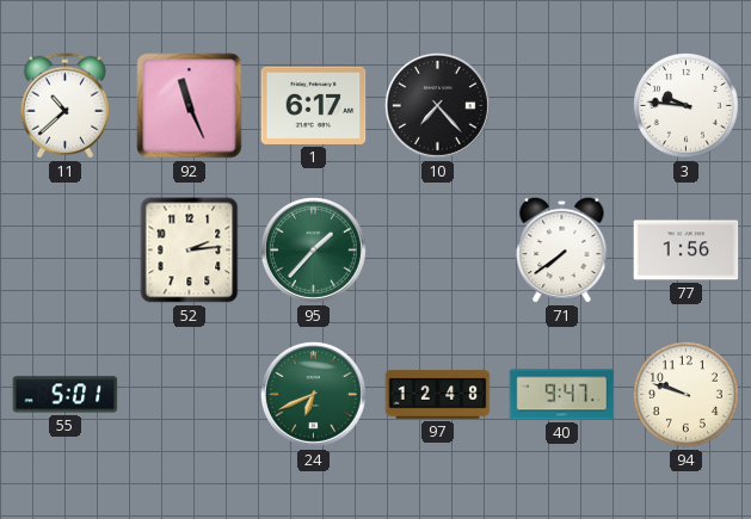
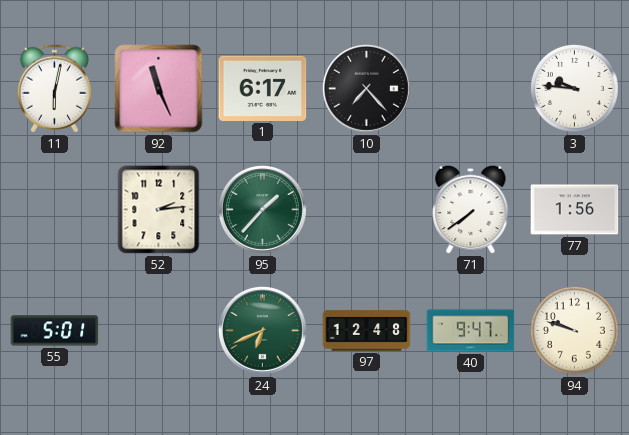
11: 10:38 -> 6:02 (55, 89)
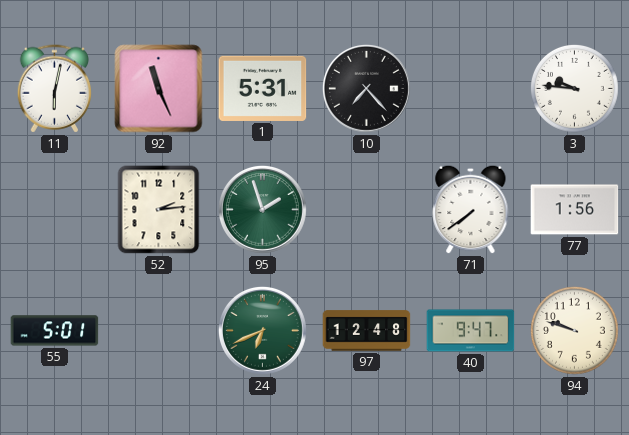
1: 6:17 -> 5:31 (263, 88)
95: 1:37 -> 1:57 (262, 209)
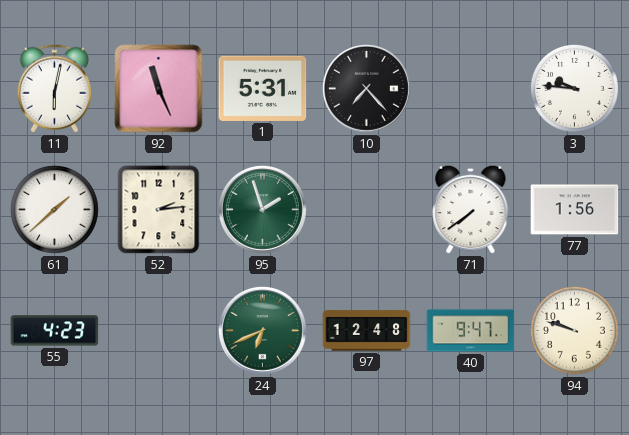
61: none -> 1:38 (54, 209)
55: 5:01 -> 4:23 (55, 331)
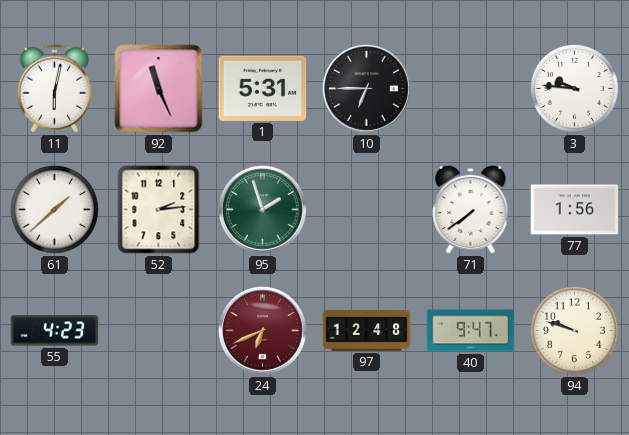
10: 7:23 -> 6:45 (366, 88)
24 dial: green -> burgundy (262, 330)
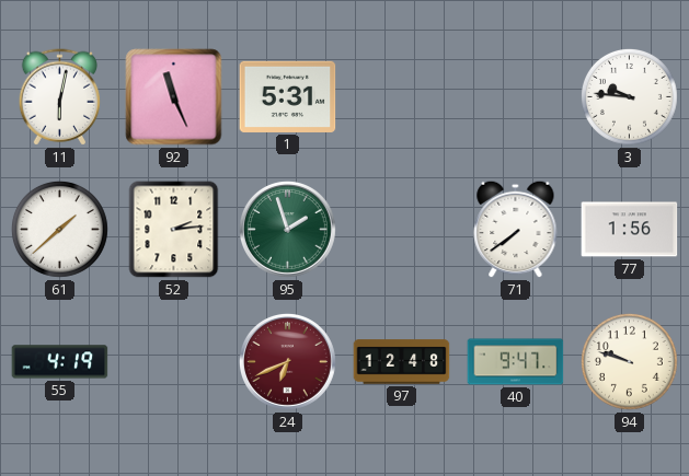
10: 6:45 -> none (366, 88)
55: 4:23 -> 4:19 (60, 362)
